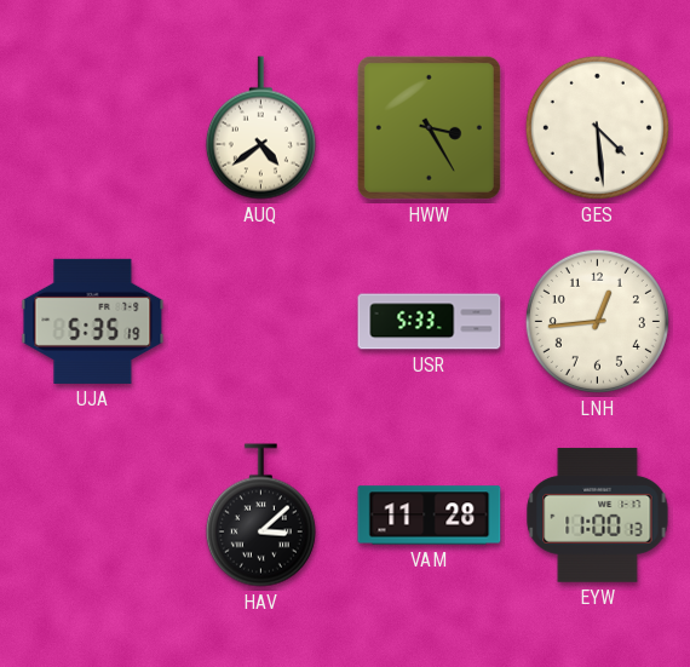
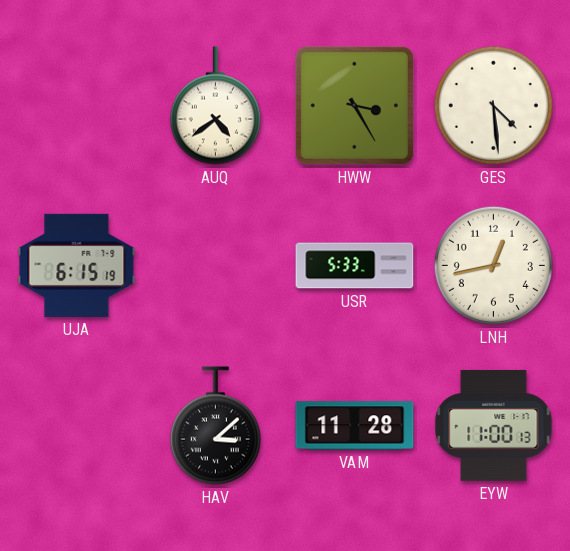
UJA: 5:35 -> 6:15 (77, 265)
LNH: 12:44 -> 12:43 (493, 265)
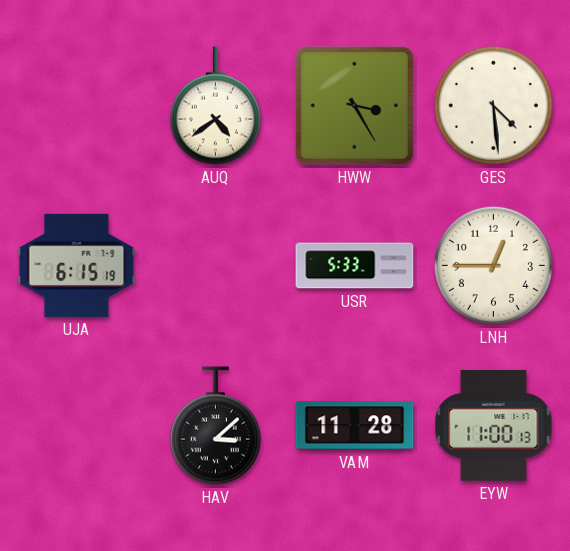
LNH: 12:43 -> 12:45 (493, 265)
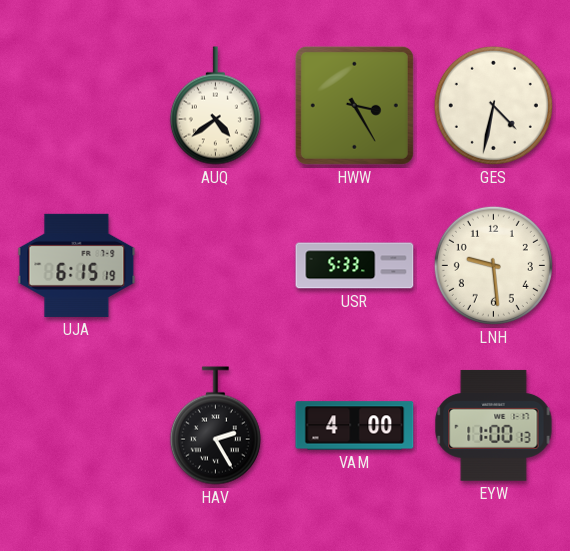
GES: 4:29 -> 4:32 (493, 105)
LNH: 12:45 -> 9:29 (493, 265)
HAV: 3:08 -> 2:25 (215, 426)
VAM: 11:28 -> 4:00 (355, 426)
